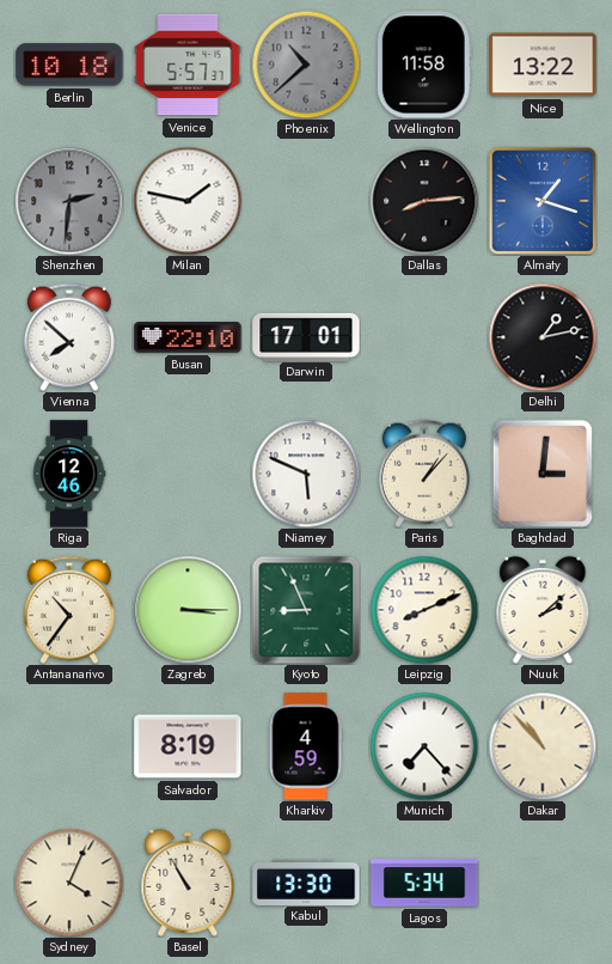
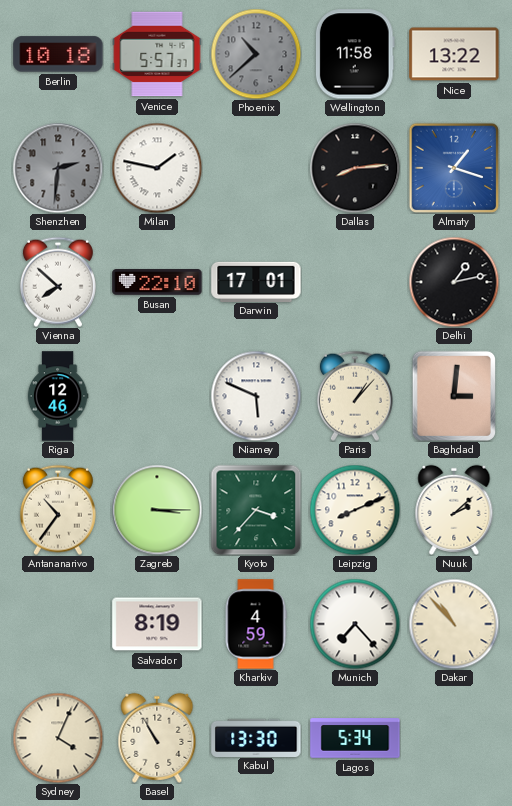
Kyoto: 8:56 -> 3:37 (256, 510)
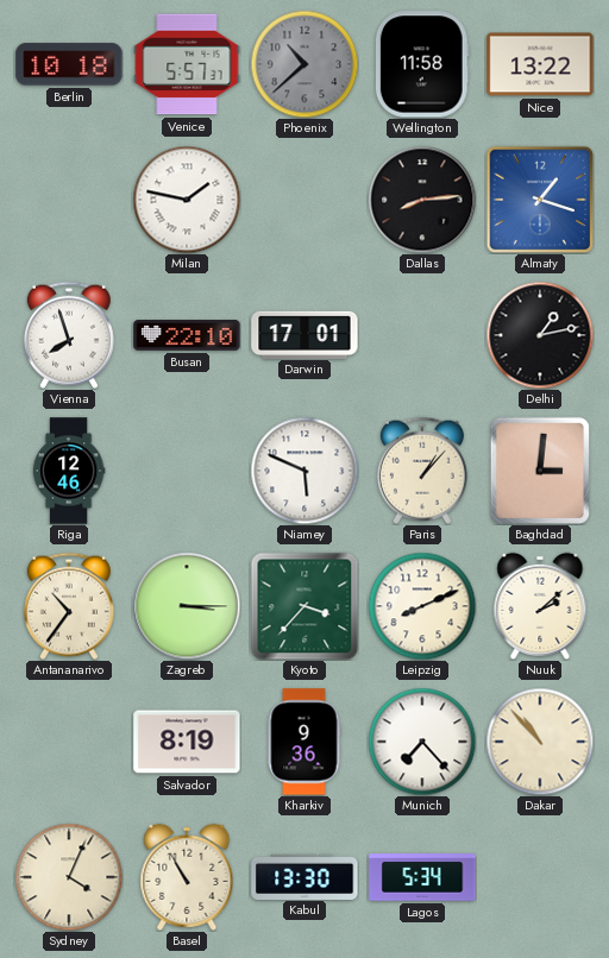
Shenzhen: 2:31 -> none (58, 168)
Vienna: 7:52 -> 7:57 (69, 335)
Kharkiv: 4:59 -> 9:36 (304, 742)
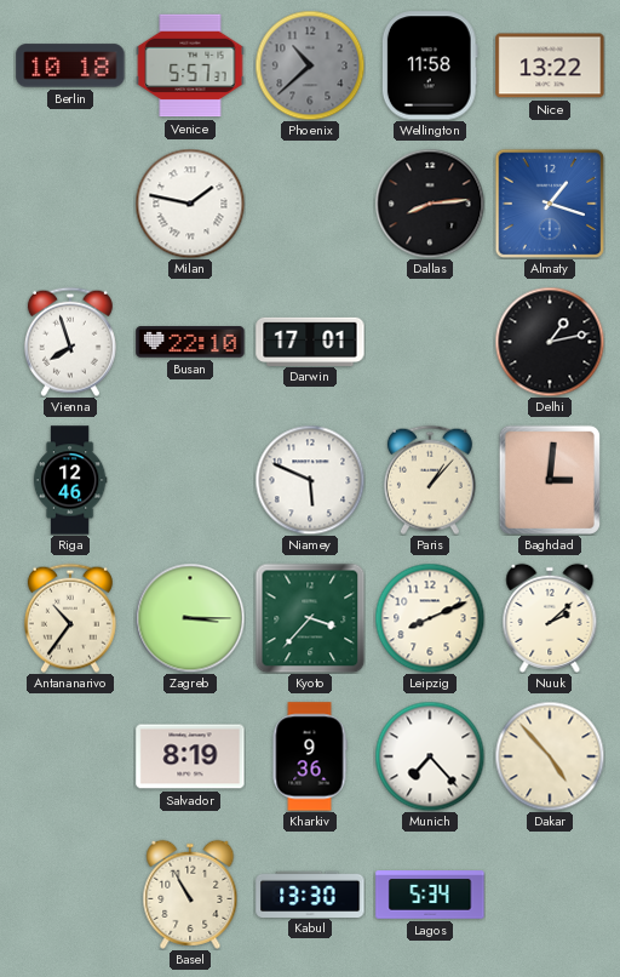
Dakar: 10:53 -> 4:53 (550, 756)
Sydney: 4:04 -> none (69, 877)
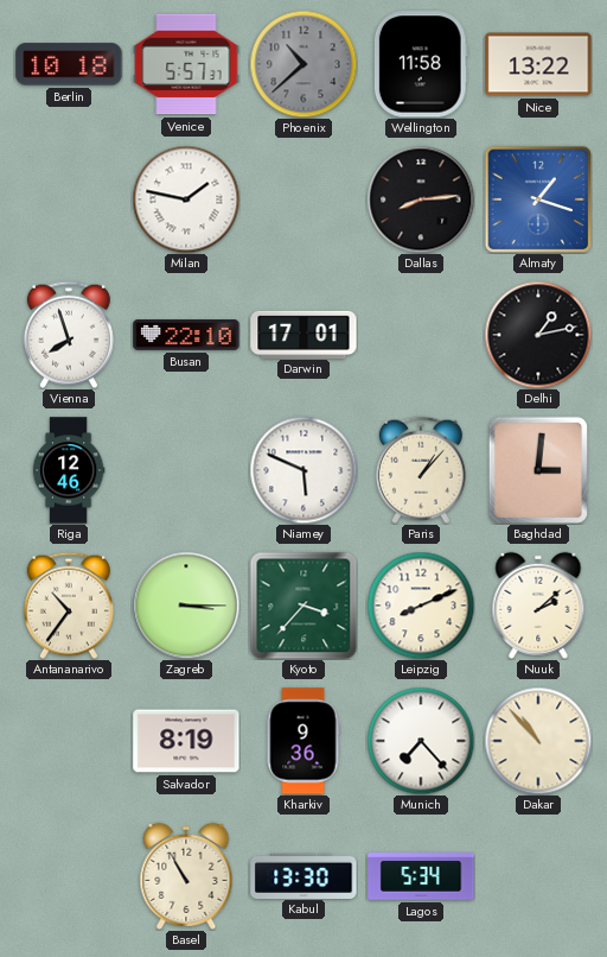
Dakar: 4:53 -> 10:53 (538, 741)
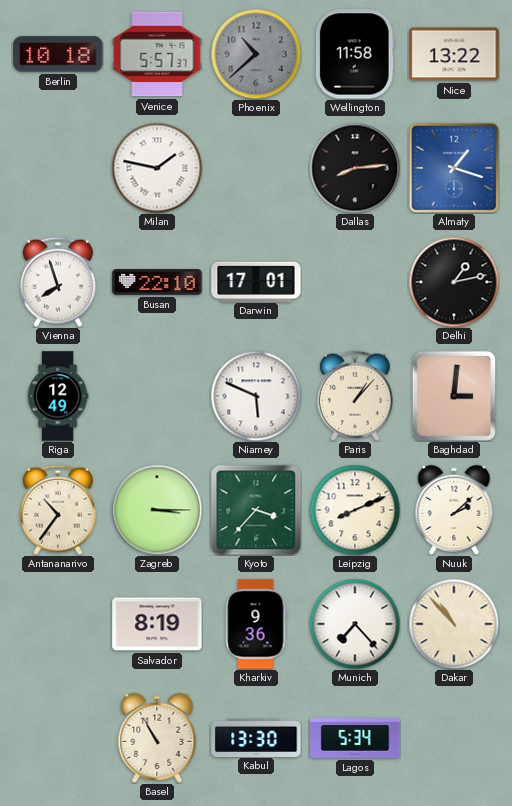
Riga: 12:46 -> 12:49 (58, 396)
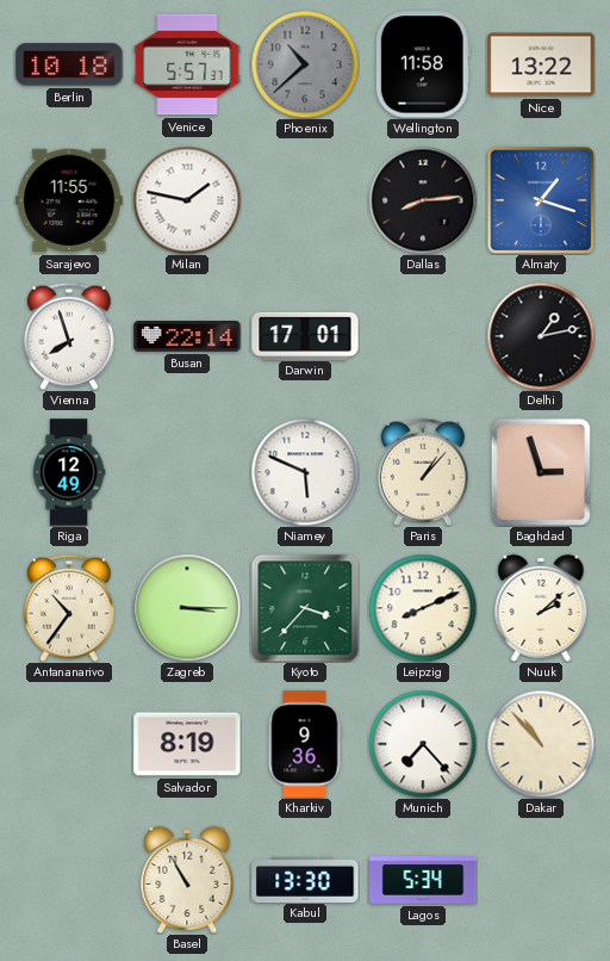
Sarajevo: none -> 11:55 (69, 200)
Busan: 22:10 -> 22:14 (187, 336)
Baghdad: 3:01 -> 2:57 (541, 472)
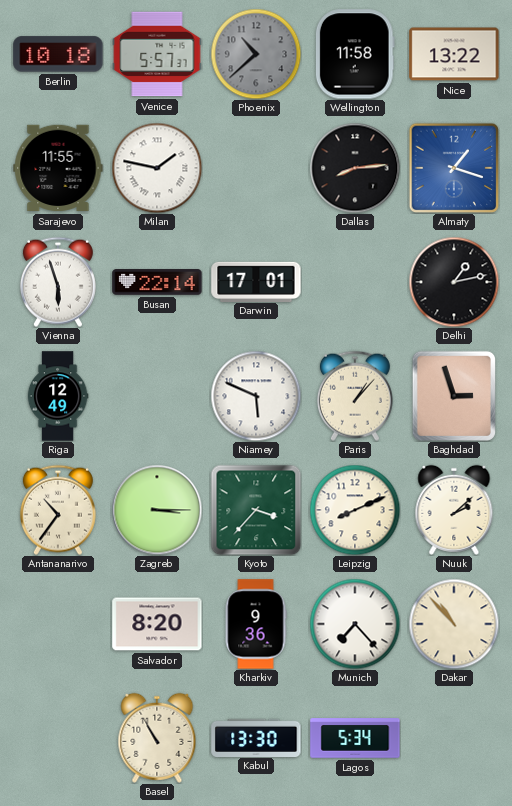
Vienna: 7:57 -> 5:57 (58, 282)
Salvador: 8:19 -> 8:20 (157, 624)
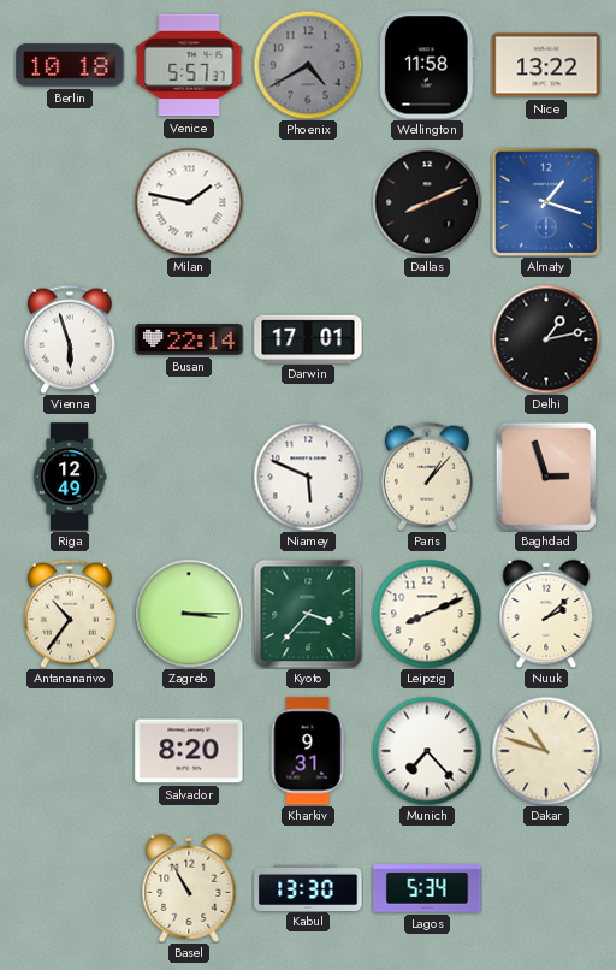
Phoenix: 10:38 -> 4:40 (308, 65)
Sarajevo: 11:55 -> none (58, 168)
Dallas: 8:14 -> 8:11 (427, 202)
Kharkiv: 9:36 -> 9:31 (308, 751)
Dakar: 10:53 -> 10:48 (546, 751)
